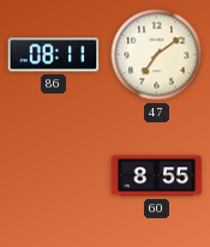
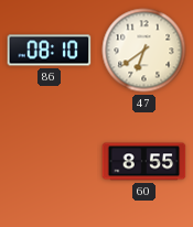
86: 08:11 -> 08:10 (50, 51)
47: 7:09 -> 6:39 (144, 51)
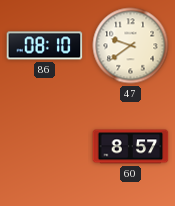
47: 6:39 -> 9:39 (131, 46)
60: 8:55 -> 8:57 (131, 147)
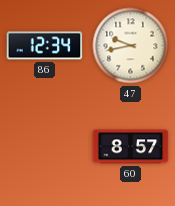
86: 08:10 -> 12:34 (45, 46)
47: 9:39 -> 9:43 (131, 46)
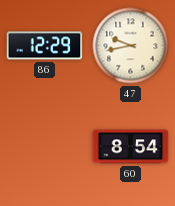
86: 12:34 -> 12:29 (45, 46)
60: 8:57 -> 8:54 (131, 147)
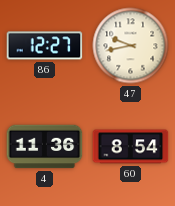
86: 12:29 -> 12:27 (45, 46)
4: none -> 11:36 (45, 147)
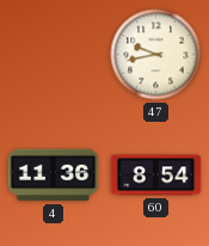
86: 12:27 -> none (45, 46)
